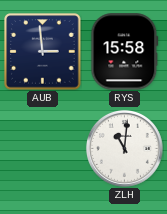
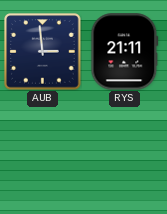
RYS: 15:58 -> 21:11 (125, 52)
ZLH: 11:01 -> none (124, 148)
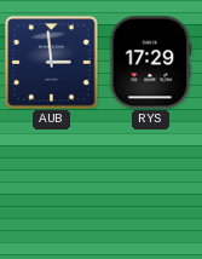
RYS: 21:11 -> 17:29 (151, 63)
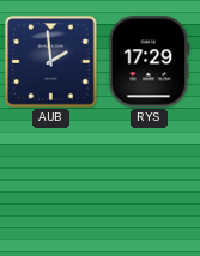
AUB: 2:59 -> 1:59 (51, 62)
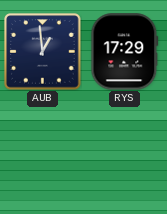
AUB: 1:59 -> 12:59 (43, 52)
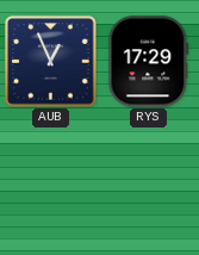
AUB: 12:59 -> 12:56 (51, 62)
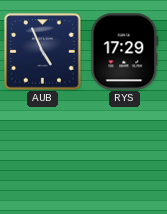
AUB: 12:56 -> 4:56 (43, 52)
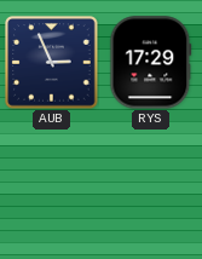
AUB: 4:56 -> 2:56 (52, 63)
